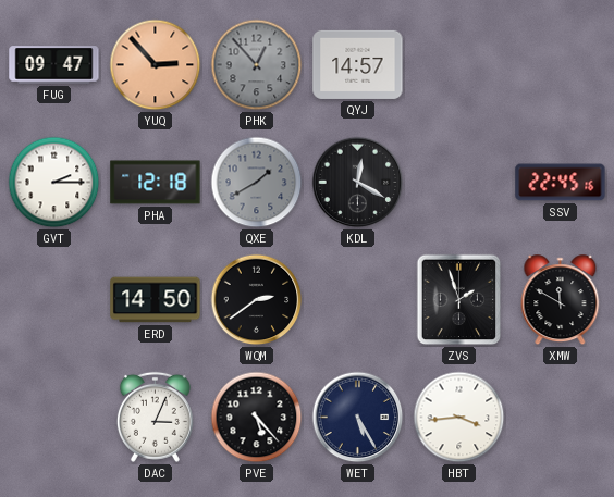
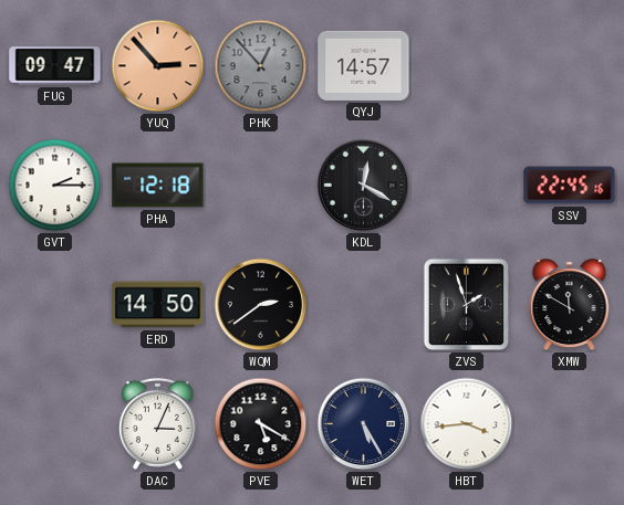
QXE: 1:40 -> none (257, 183)
PVE: 5:23 -> 5:20 (261, 424)
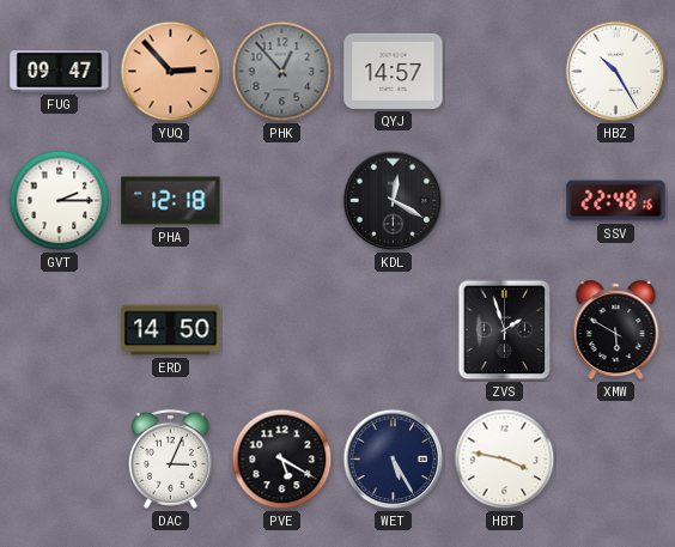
HBZ: none -> 10:25 (616, 72)
SSV: 22:45 -> 22:48 (616, 201)
WQM: 2:39 -> none (261, 305)
XMW: 11:50 -> 5:50 (616, 330)
HBT: 3:44 -> 3:47 (505, 460)
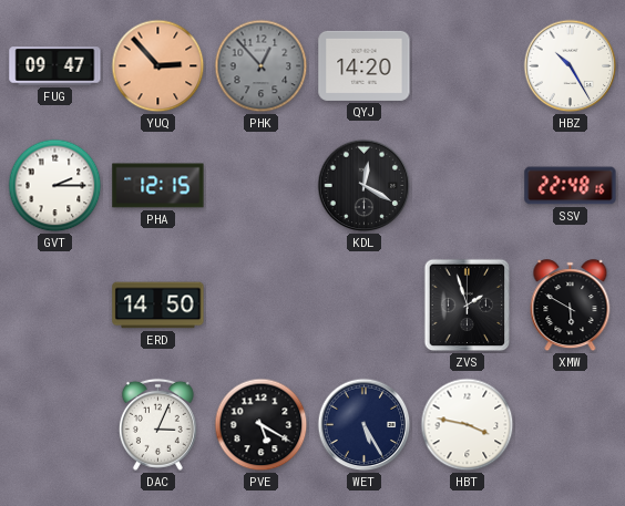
QYJ: 14:57 -> 14:20 (365, 65)
PHA: 12:18 -> 12:15 (158, 186)
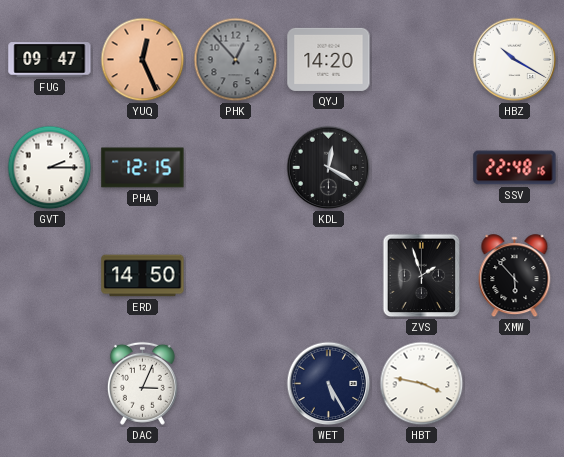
YUQ: 2:53 -> 12:26 (143, 60)
HBZ: 10:25 -> 10:20 (515, 60)
XMW: 5:50 -> 5:53 (515, 276)
PVE: 5:20 -> none (262, 425)
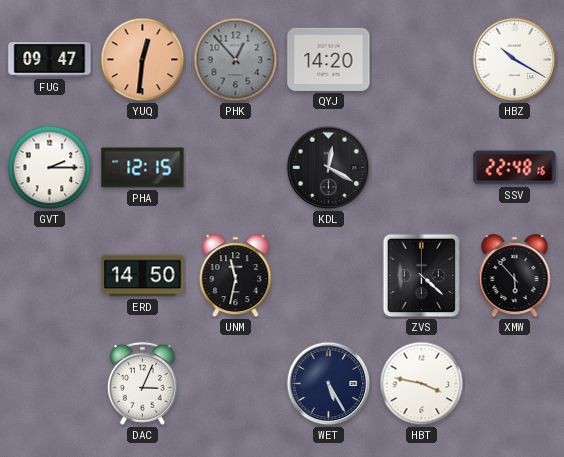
YUQ: 12:26 -> 12:31 (143, 60)
UNM: none -> 11:32 (236, 276)
ZVS: 1:57 -> 4:22 (422, 276)
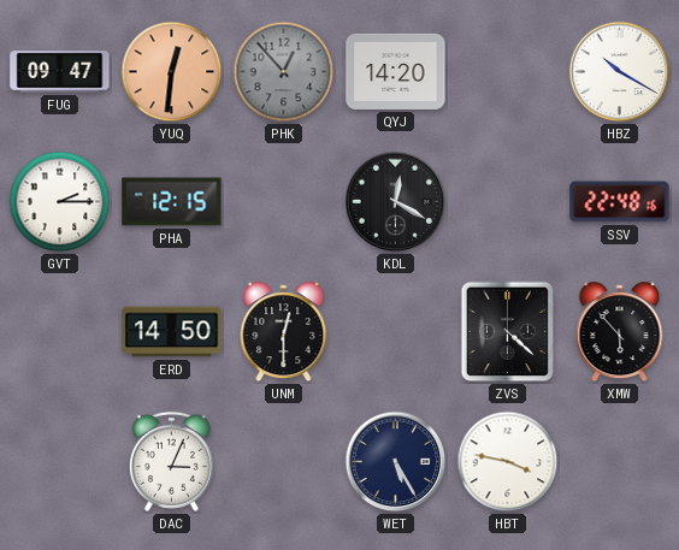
UNM: 11:32 -> 12:30 (284, 332)
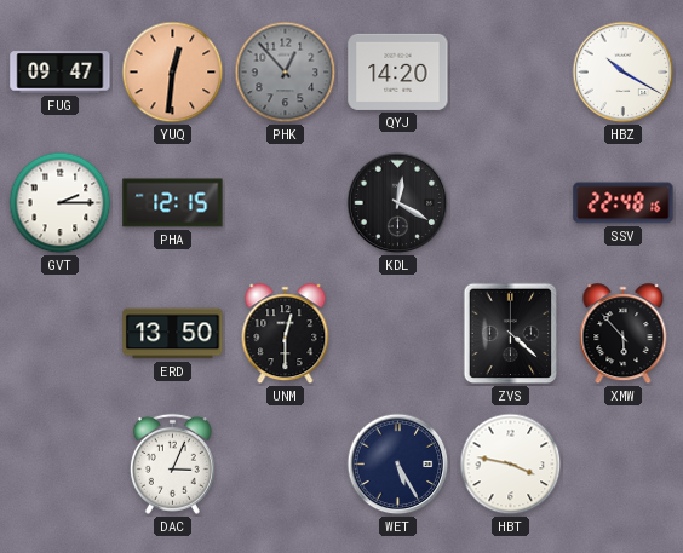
ERD: 14:50 -> 13:50 (173, 334)
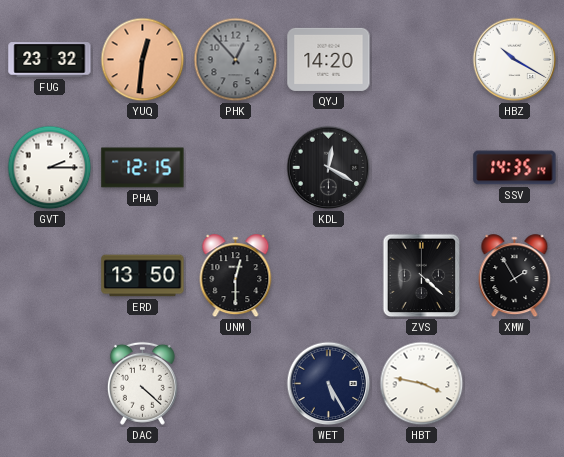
FUG: 09:47 -> 23:32 (50, 60)
SSV: 22:48 -> 14:35 (515, 168)
XMW: 5:53 -> 1:55 (515, 276)
DAC: 3:04 -> 4:22 (142, 383)
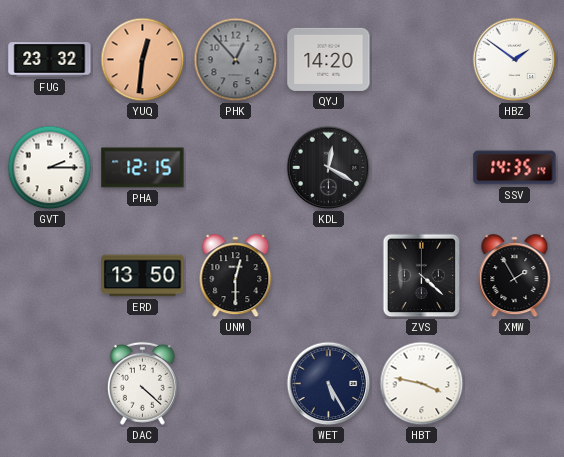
HBZ: 10:20 -> 1:51 (515, 60)
